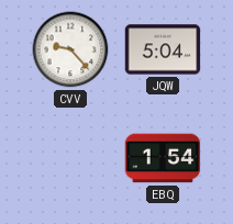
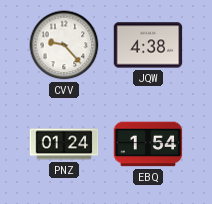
JQW: 5:04 -> 4:38 (148, 45)
PNZ: none -> 01:24 (64, 144)
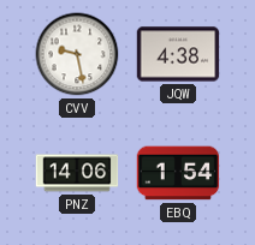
CVV: 9:23 -> 9:28 (77, 54)
PNZ: 01:24 -> 14:06 (77, 173)
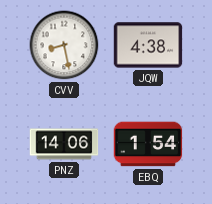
CVV: 9:28 -> 8:28 (64, 45)
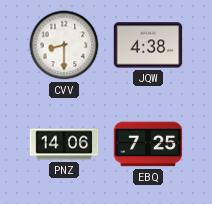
CVV: 8:28 -> 8:30 (64, 45)
EBQ: 1:54 -> 7:25 (148, 144)
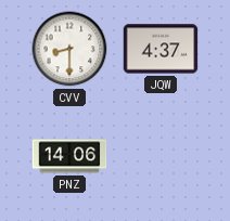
JQW: 4:38 -> 4:37 (161, 49)
EBQ: 7:25 -> none (148, 144)
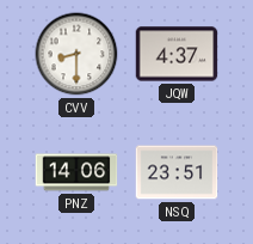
NSQ: none -> 23:51 (177, 172)
